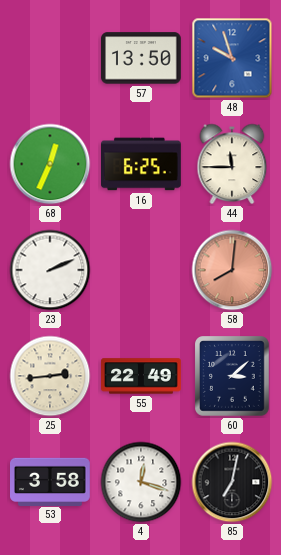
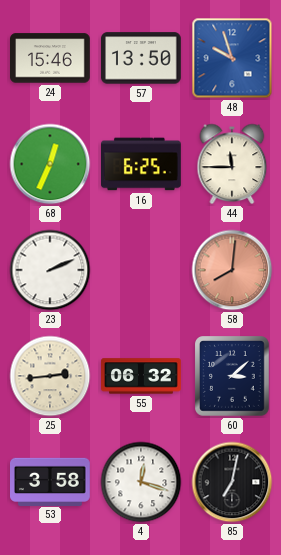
24: none -> 15:46 (51, 58)
55: 22:49 -> 06:32 (141, 376)
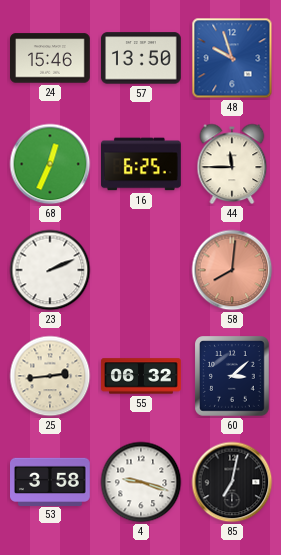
4: 12:18 -> 9:18 (141, 482)
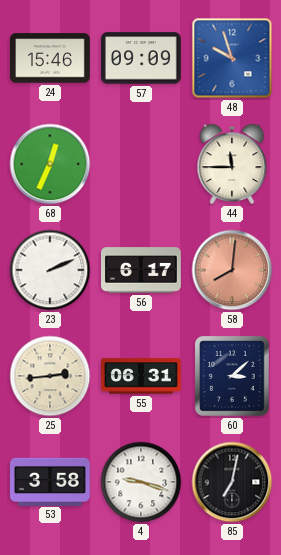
57: 13:50 -> 09:09 (142, 58)
16: 6:25 -> none (142, 164)
56: none -> 6:17 (142, 270)
55: 06:32 -> 06:31 (141, 376)
